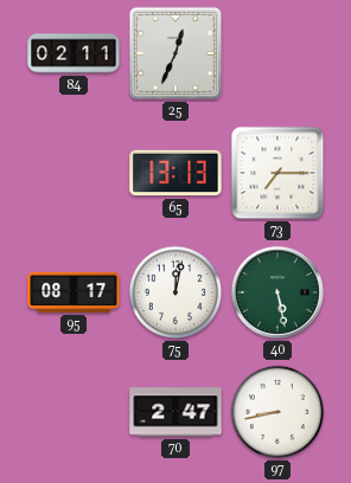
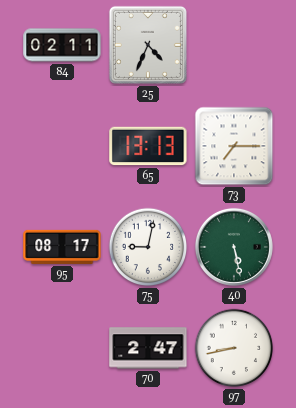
25: 12:34 -> 4:34 (148, 45)
75: 12:02 -> 9:02 (148, 247)
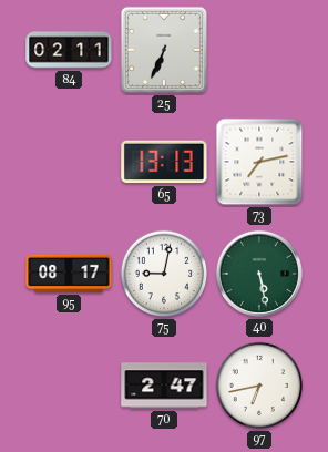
25: 4:34 -> 6:34 (164, 50)
73: 7:15 -> 7:13 (259, 162)
97: 8:43 -> 6:43 (259, 386)
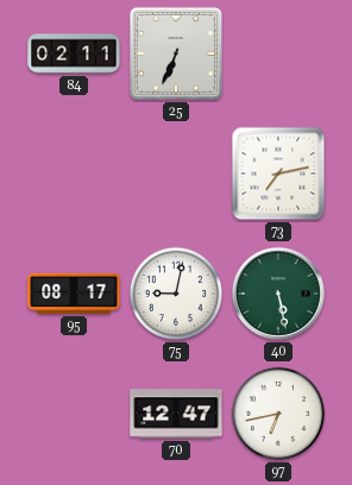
65: 13:13 -> none (164, 162)
70: 2:47 -> 12:47 (176, 414)
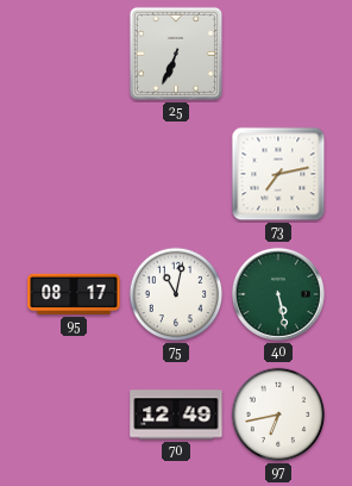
84: 02:11 -> none (74, 53)
75: 9:02 -> 11:02 (176, 294)
70: 12:47 -> 12:49 (176, 415)
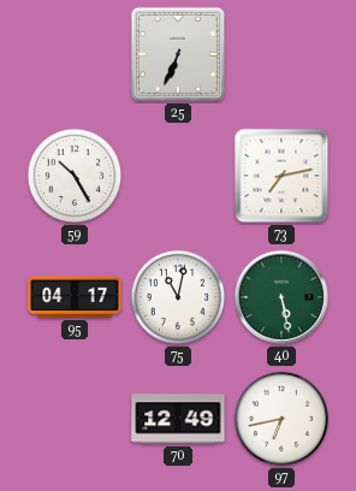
59: none -> 10:25 (75, 176)
95: 08:17 -> 04:17 (75, 297)
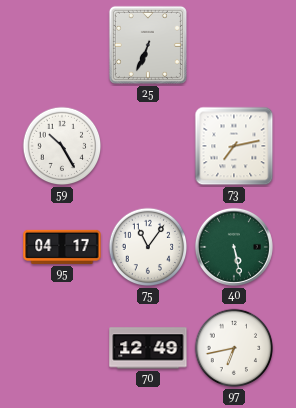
75: 11:02 -> 11:06 (148, 247)
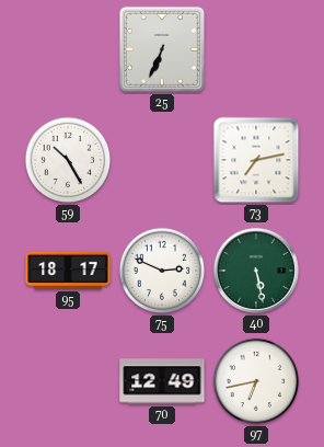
95: 04:17 -> 18:17 (68, 271)
75: 11:06 -> 2:49 (162, 271)
